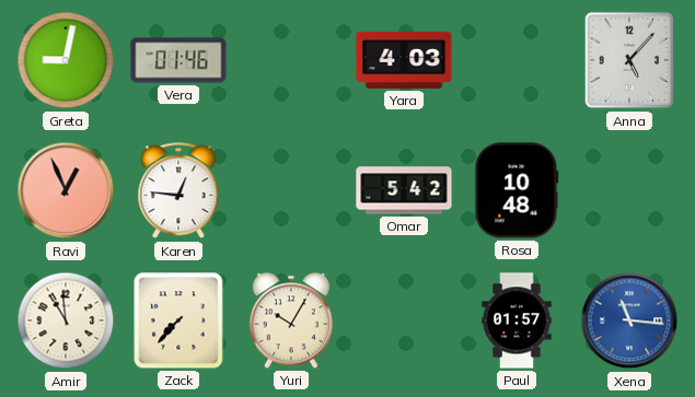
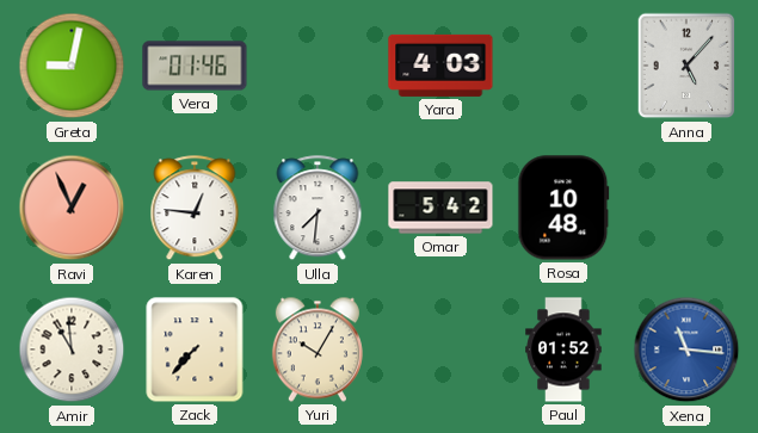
Ulla: none -> 7:31 (318, 209)
Paul: 01:57 -> 01:52 (563, 350)
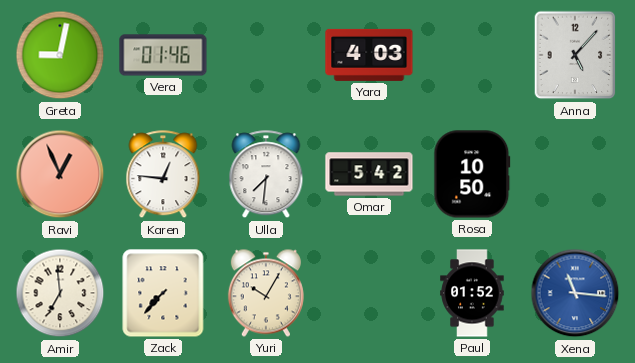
Rosa: 10:48 -> 10:50 (472, 174)
Amir: 10:59 -> 6:59 (60, 293)
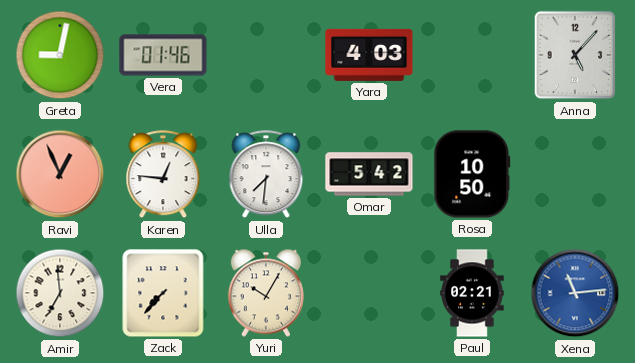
Paul: 01:52 -> 02:21 (472, 293)
Xena: 11:16 -> 11:14 (575, 293)
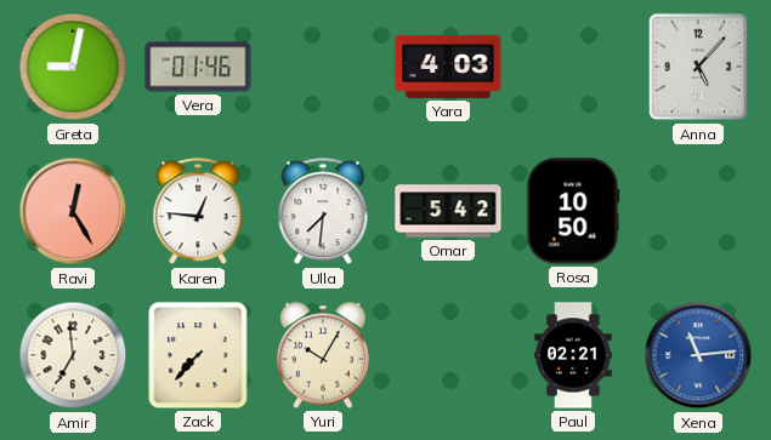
Ravi: 12:56 -> 12:25 (73, 211)
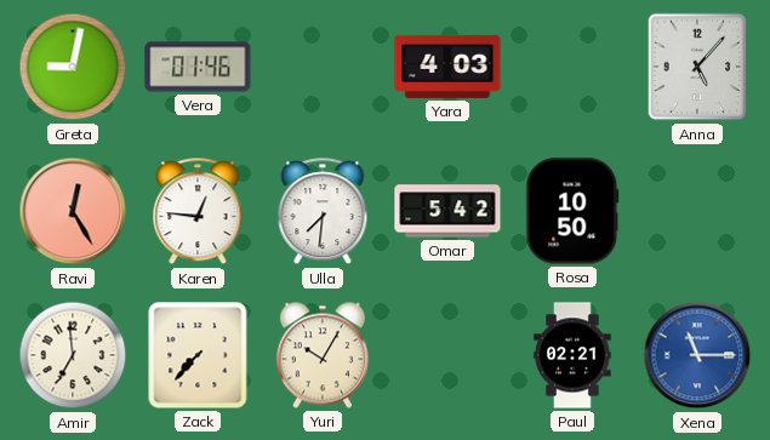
Xena: 11:14 -> 11:15 (697, 355)
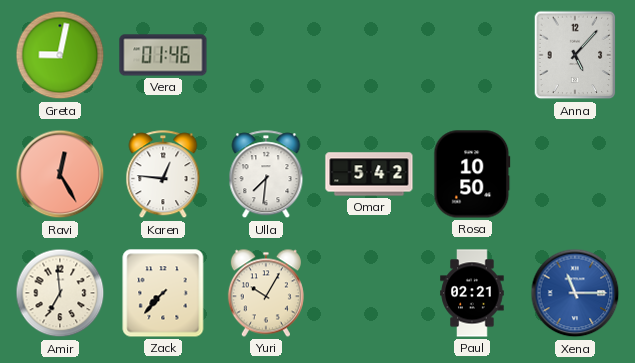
Yara: 4:03 -> none (447, 67)
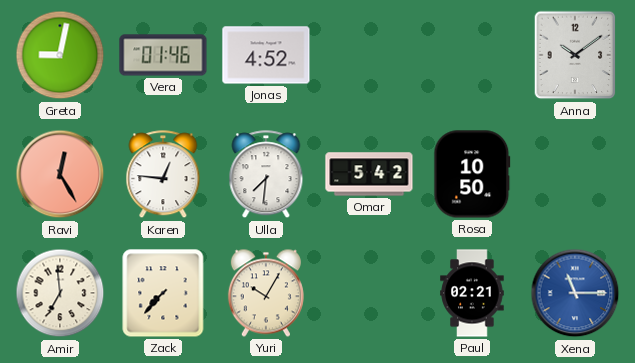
Jonas: none -> 4:52 (266, 55)
Anna: 5:07 -> 10:09 (575, 55)
